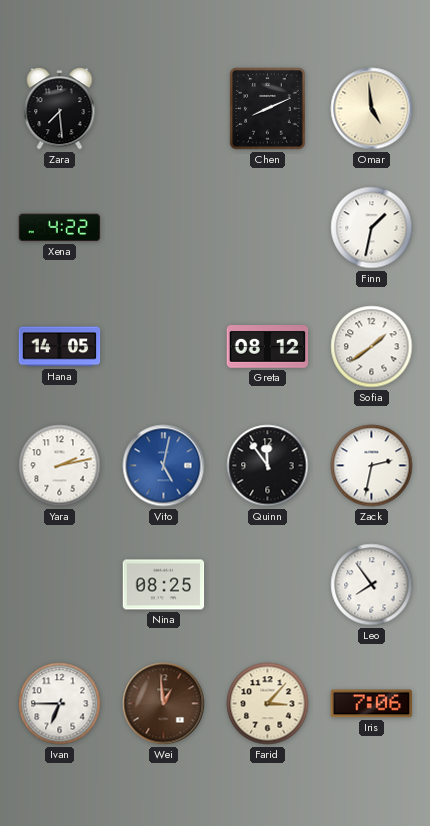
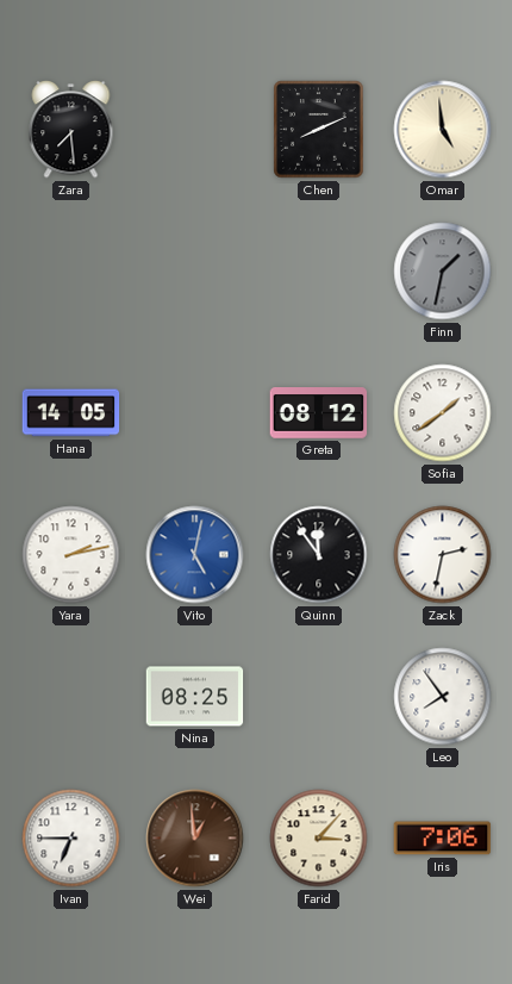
Xena: 4:22 -> none (60, 228)
Finn dial: white -> grey (443, 272)
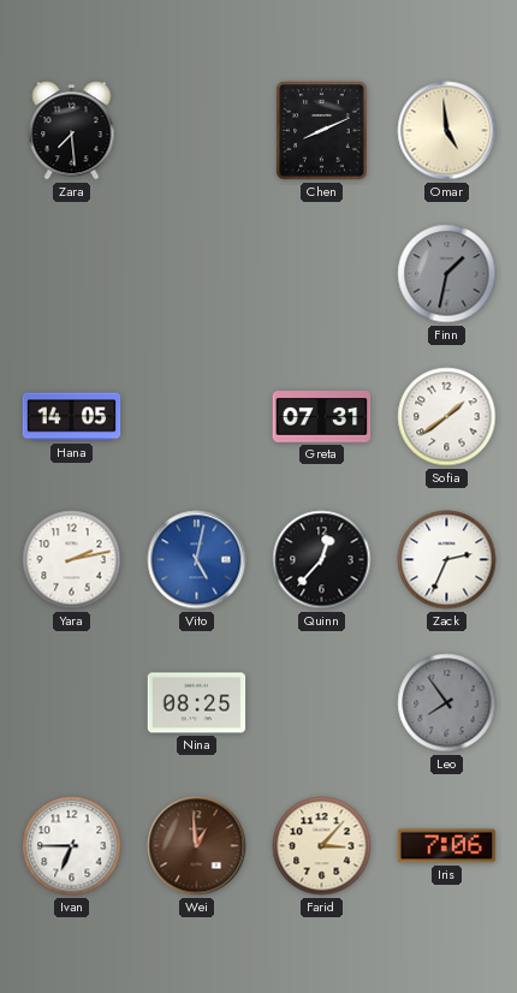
Greta: 08:12 -> 07:31 (322, 417)
Quinn: 11:54 -> 12:37 (322, 560)
Zack: 2:32 -> 2:34 (447, 560)
Leo dial: white -> grey (447, 703)
